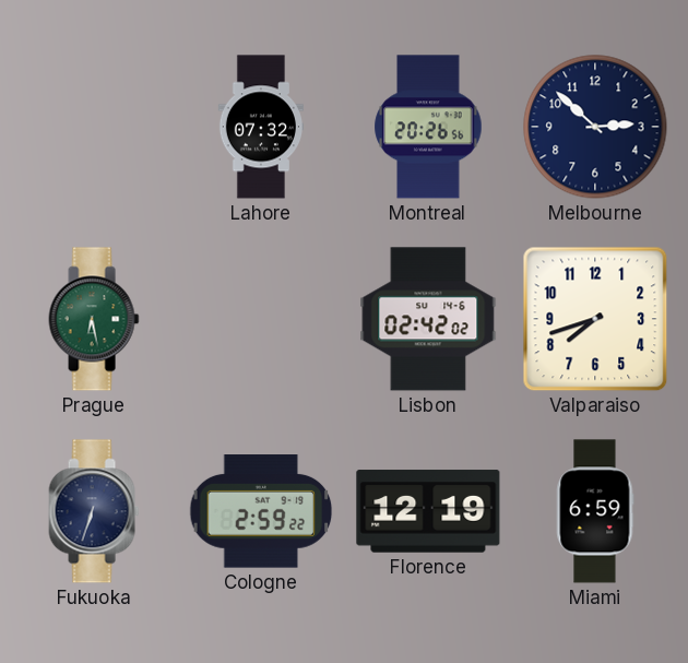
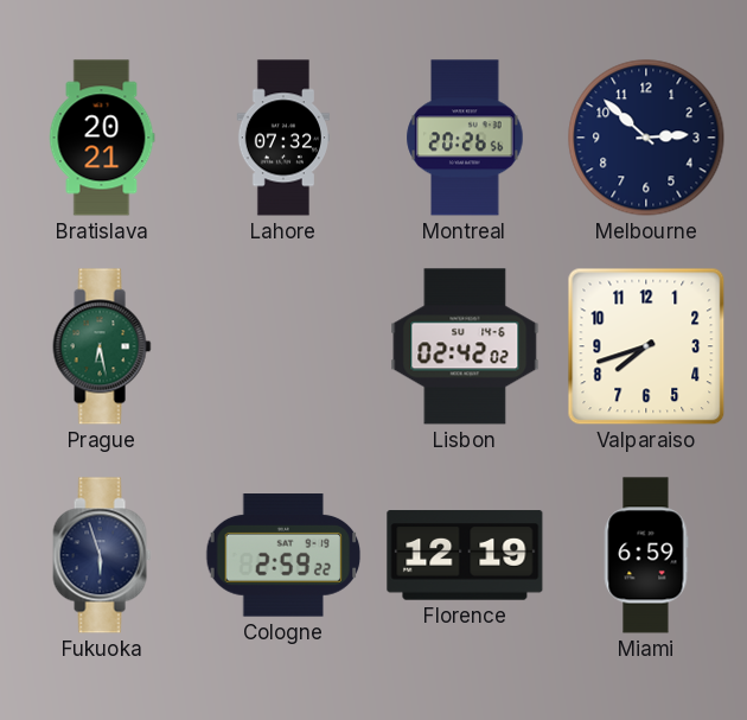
Bratislava: none -> 20:21 (102, 138)
Fukuoka: 6:33 -> 5:57 (102, 555)
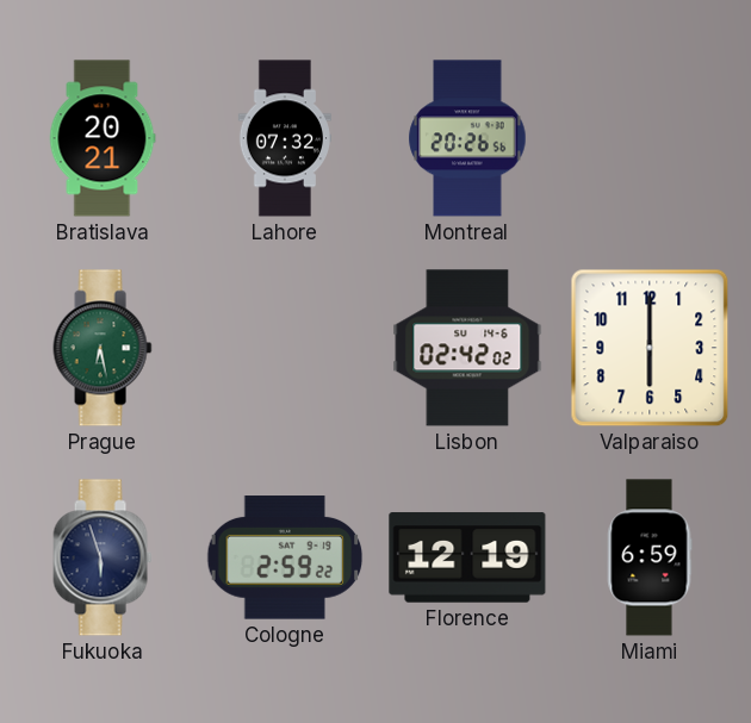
Melbourne: 2:52 -> none (646, 138)
Valparaiso: 7:42 -> 6:00 (650, 348)
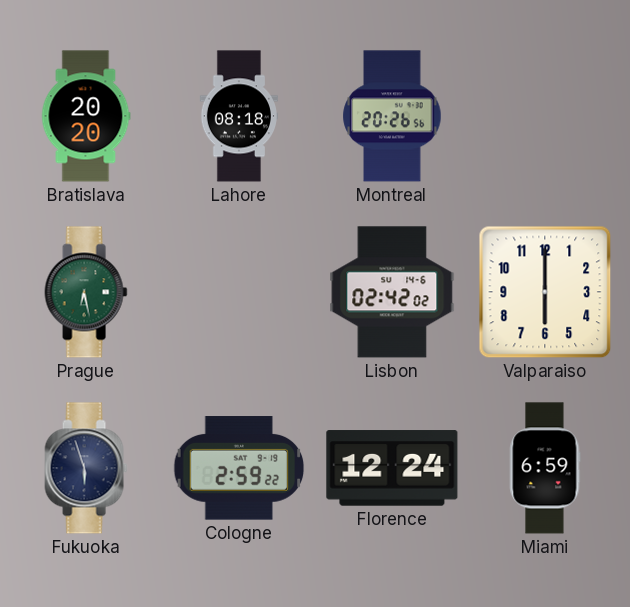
Bratislava: 20:21 -> 20:20 (86, 116)
Lahore: 07:32 -> 08:18 (238, 116)
Florence: 12:19 -> 12:24 (392, 468)
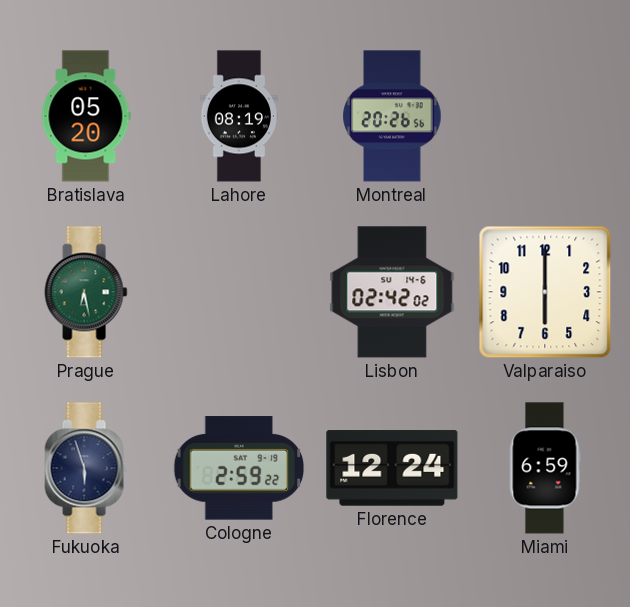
Bratislava: 20:20 -> 05:20 (86, 116)
Lahore: 08:18 -> 08:19 (238, 116)
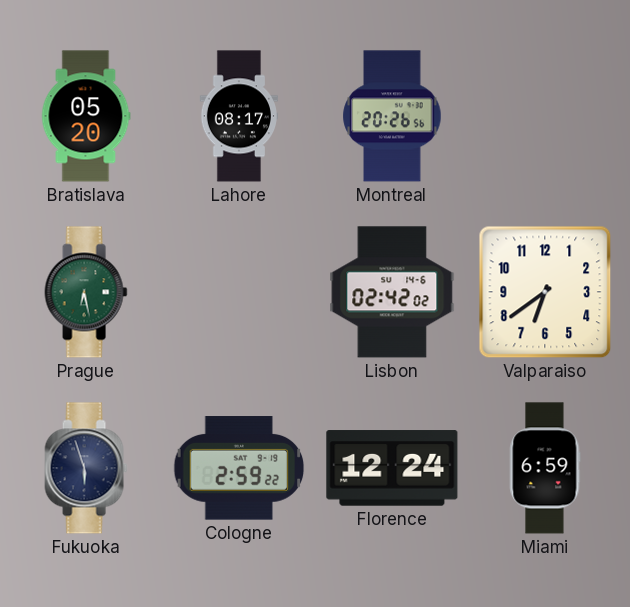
Lahore: 08:19 -> 08:17 (238, 116)
Valparaiso: 6:00 -> 6:39 (545, 292)
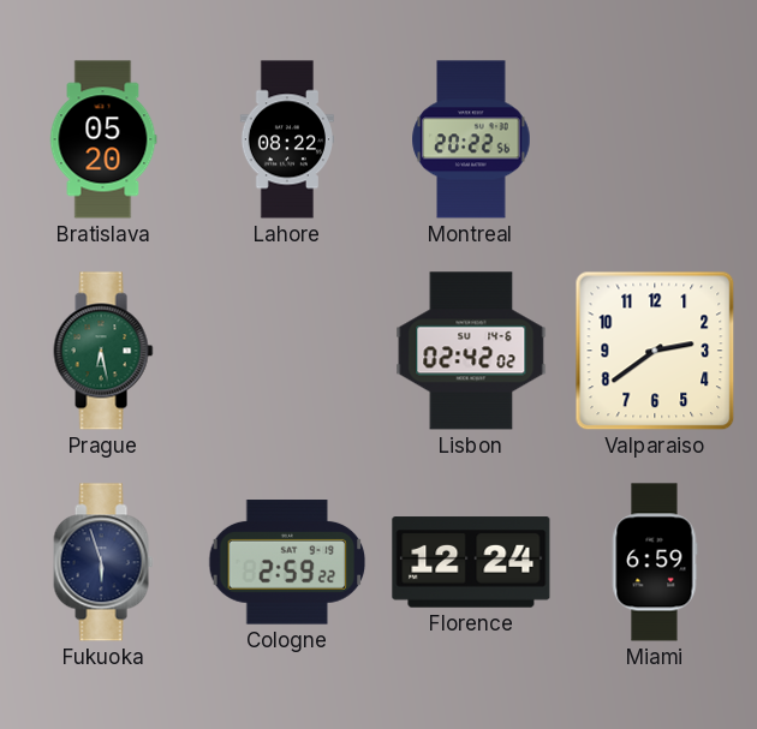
Lahore: 08:17 -> 08:22 (286, 139)
Montreal: 20:26 -> 20:22 (471, 139)
Valparaiso: 6:39 -> 2:39 (655, 351)
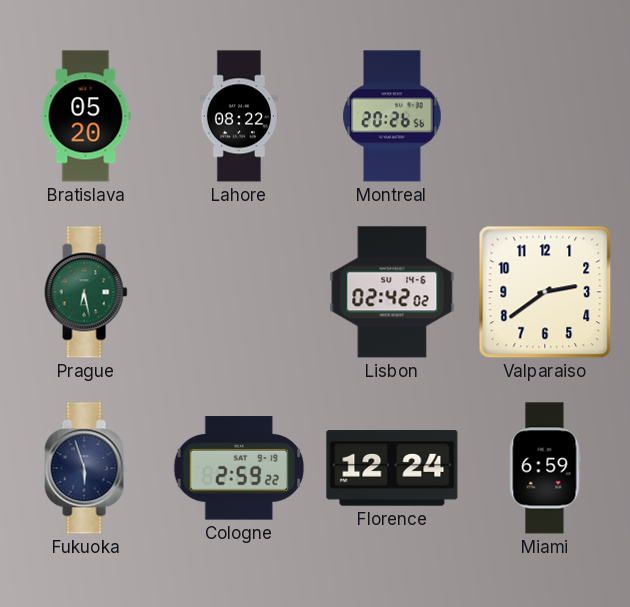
Montreal: 20:22 -> 20:26 (392, 116)
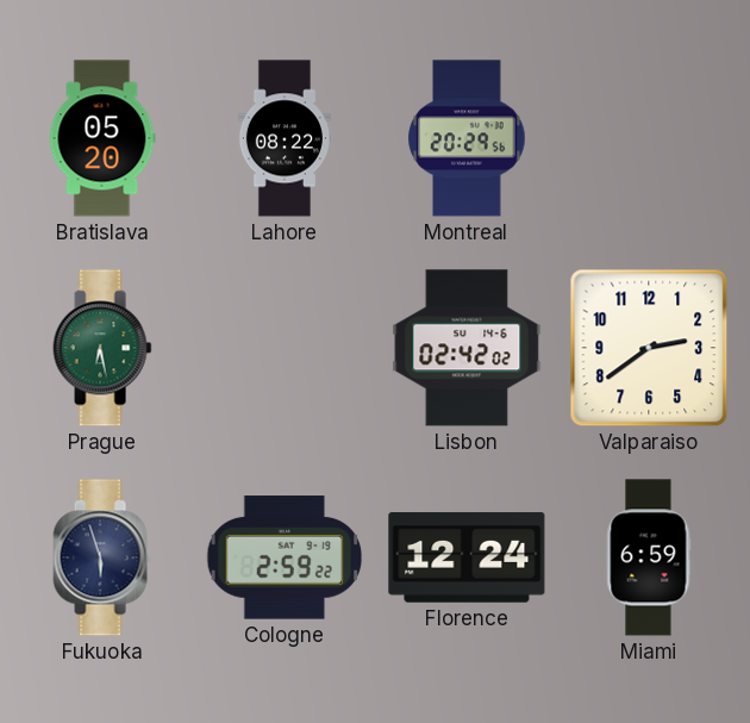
Montreal: 20:26 -> 20:29 (467, 138)
